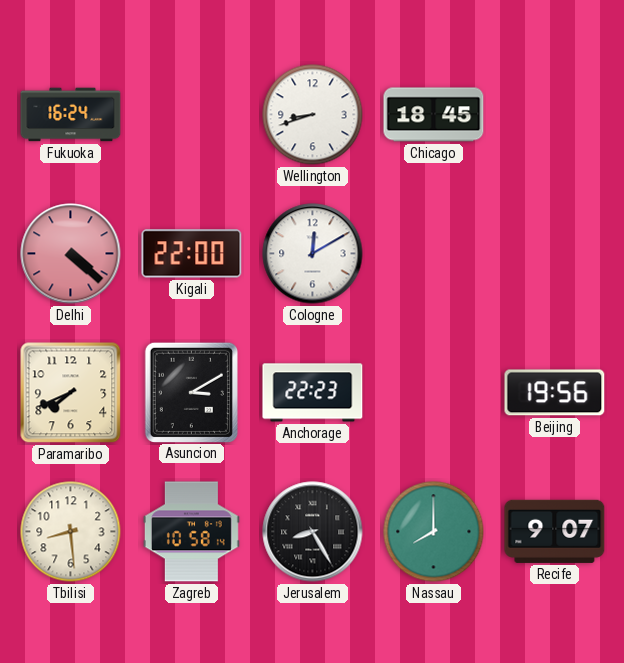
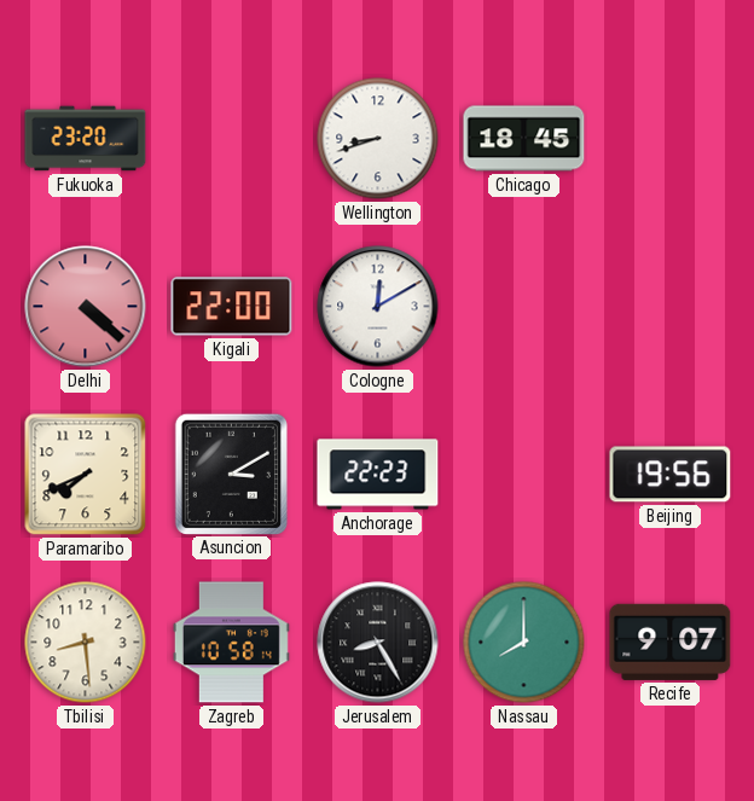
Fukuoka: 16:24 -> 23:20 (86, 139)
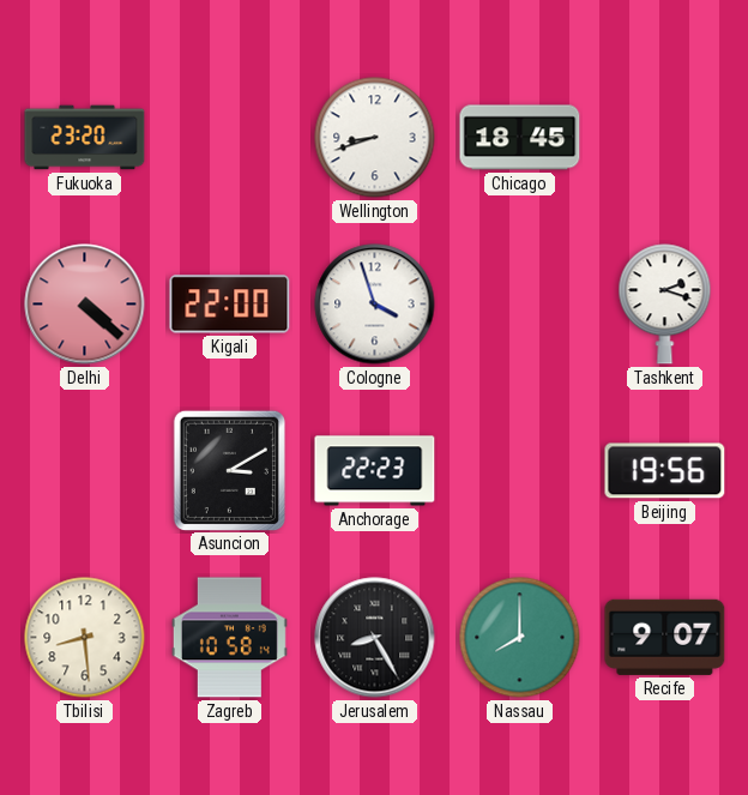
Cologne: 12:10 -> 3:57 (375, 305)
Tashkent: none -> 2:18 (665, 305)
Paramaribo: 7:41 -> none (86, 475)
